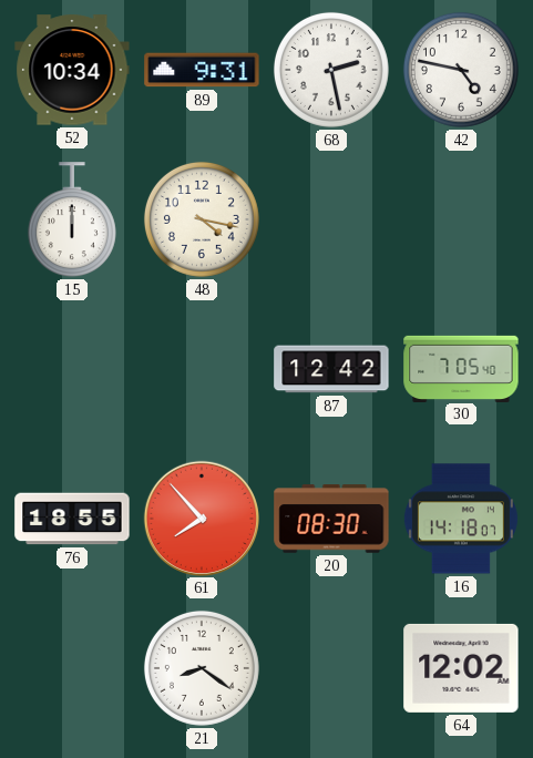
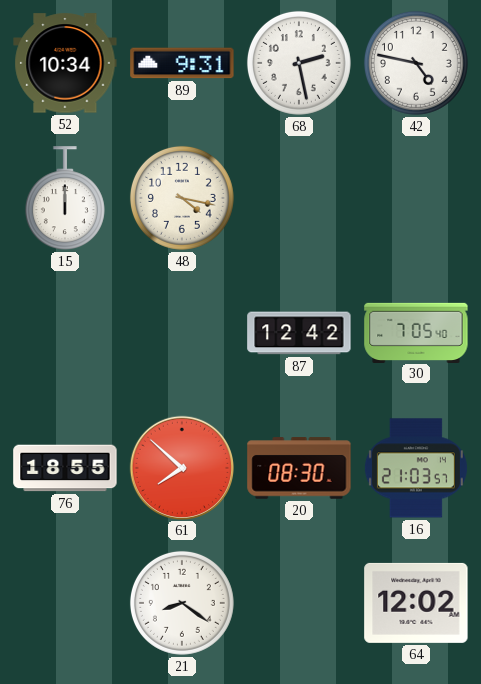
61: 7:53 -> 7:52 (181, 467)
16: 14:18 -> 21:03 (416, 468)
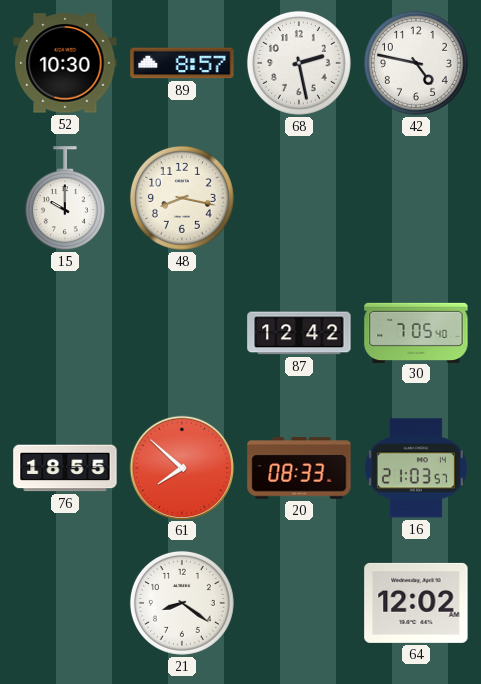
52: 10:34 -> 10:30 (65, 63)
89: 9:31 -> 8:57 (182, 63)
15: 12:00 -> 10:00 (65, 199)
48: 4:17 -> 8:17 (182, 198)
20: 08:30 -> 08:33 (299, 468)
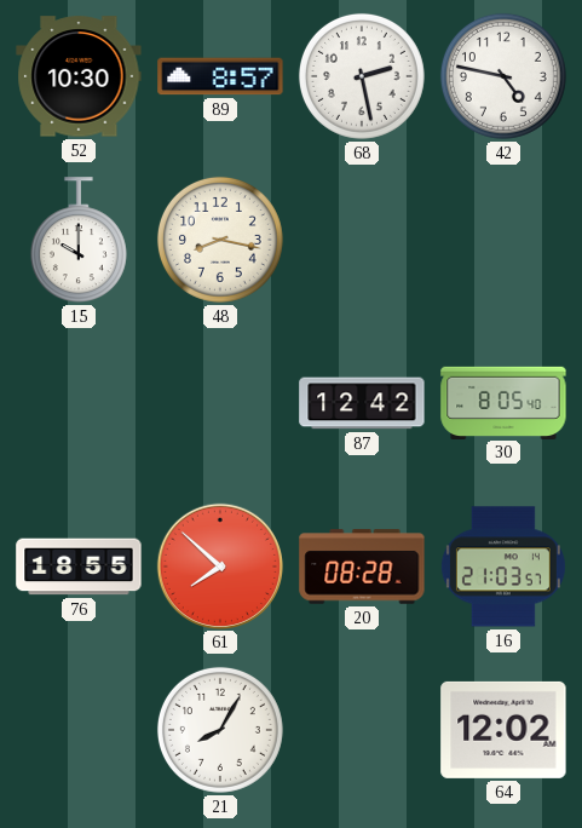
30: 7:05 -> 8:05 (503, 402)
20: 08:33 -> 08:28 (362, 567)
21: 8:21 -> 8:05 (220, 730)
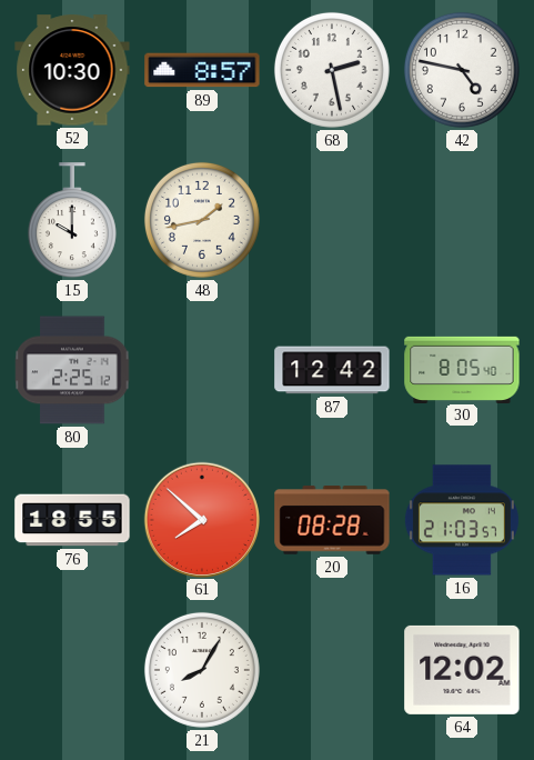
48: 8:17 -> 1:43 (202, 220)
80: none -> 2:25 (72, 370)
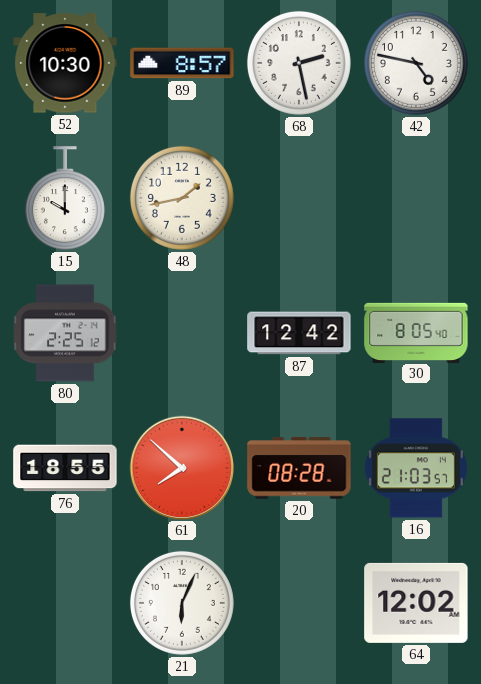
21: 8:05 -> 6:04 (182, 603)
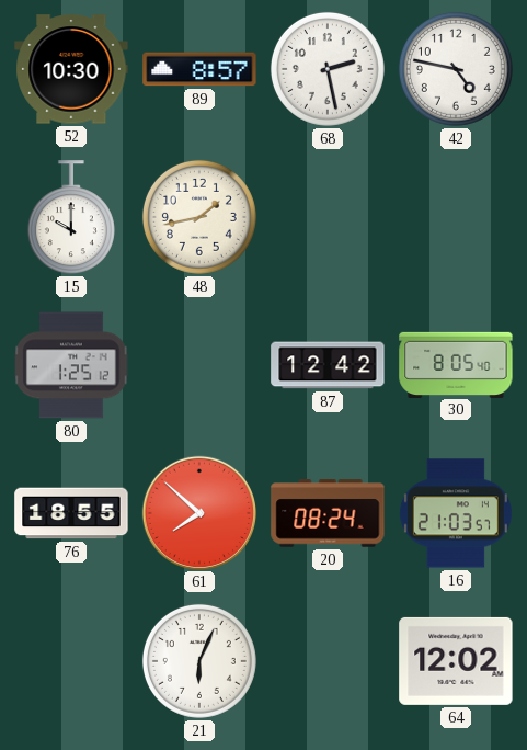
80: 2:25 -> 1:25 (71, 365)
20: 08:28 -> 08:24 (328, 513)
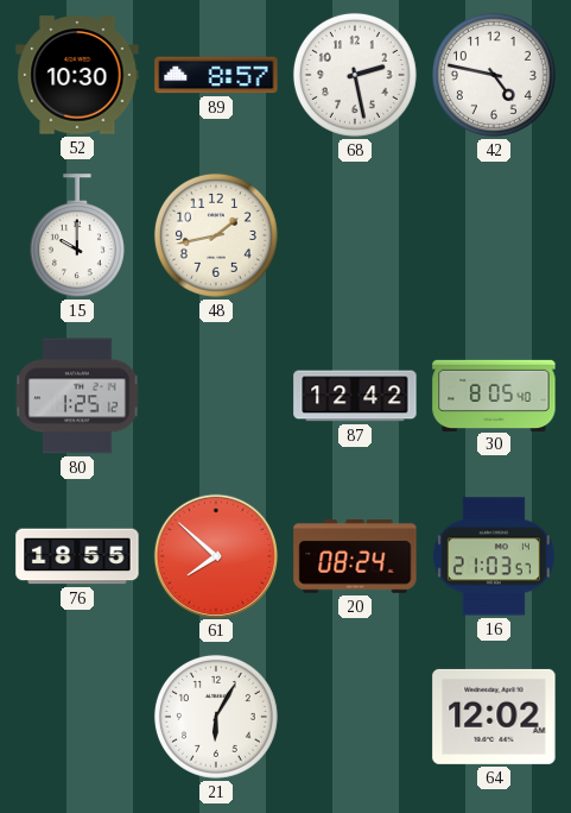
21: 6:04 -> 6:05 (216, 717)
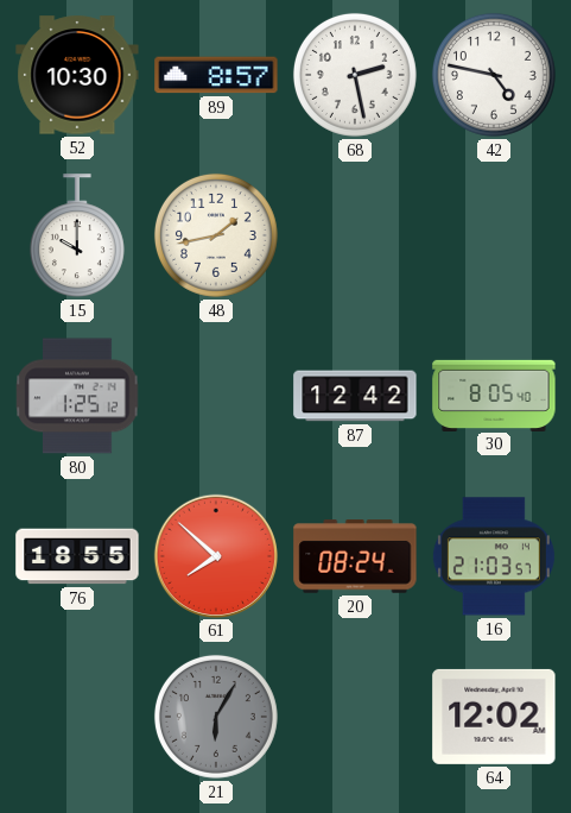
21 dial: white -> grey (216, 717)
